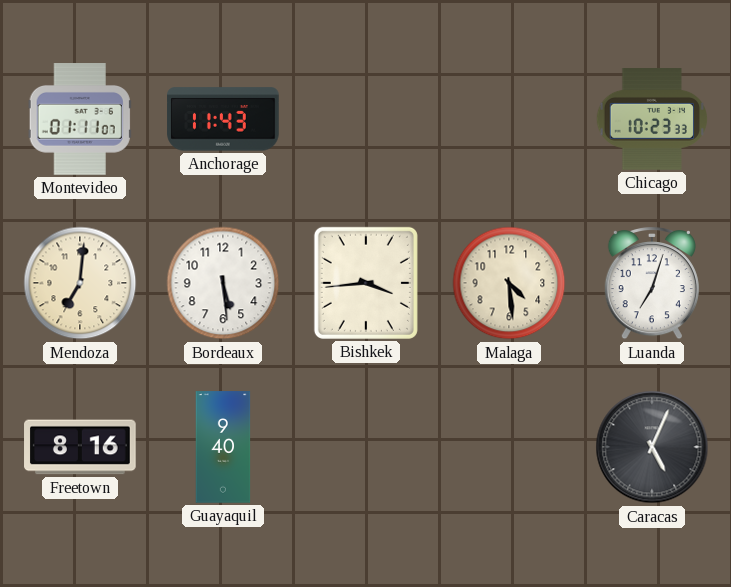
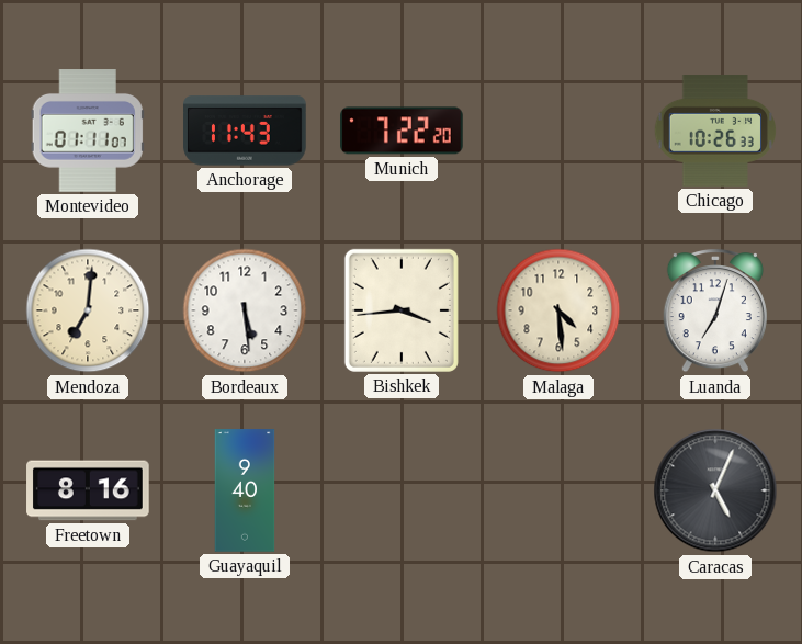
Munich: none -> 7:22 (402, 131)
Chicago: 10:23 -> 10:26 (714, 132)
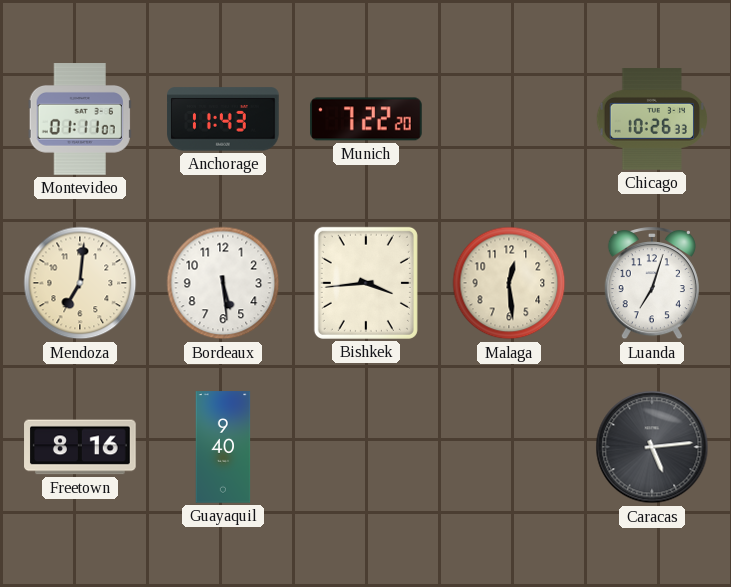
Malaga: 4:29 -> 12:29 (509, 283)
Caracas: 5:04 -> 5:14 (652, 447)
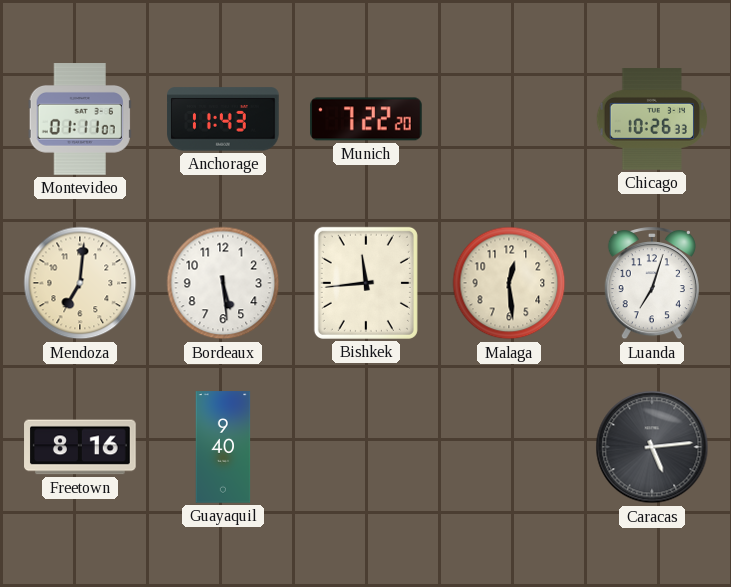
Bishkek: 3:44 -> 11:44 (366, 283)
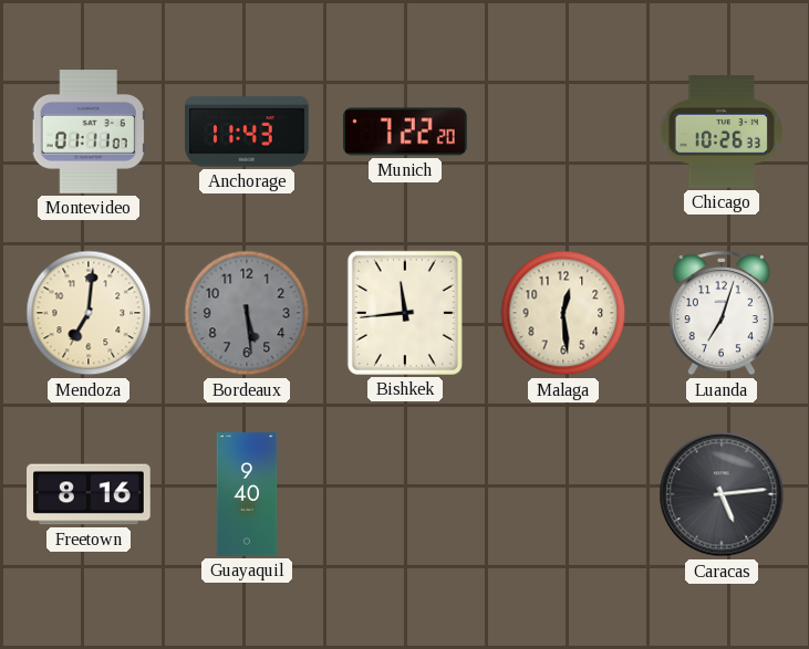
Bordeaux dial: white -> grey (247, 313)
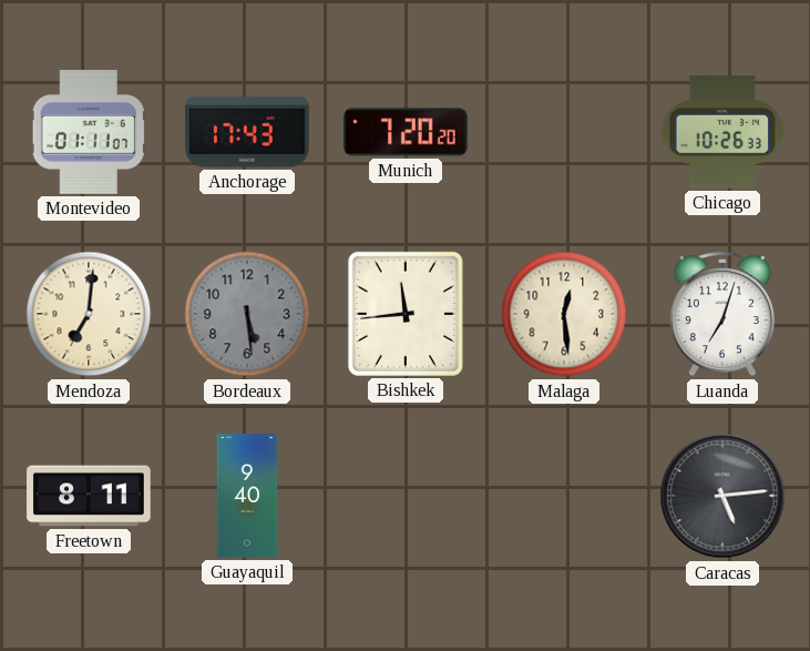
Anchorage: 11:43 -> 17:43 (247, 132)
Munich: 7:22 -> 7:20 (406, 132)
Freetown: 8:16 -> 8:11 (89, 496)
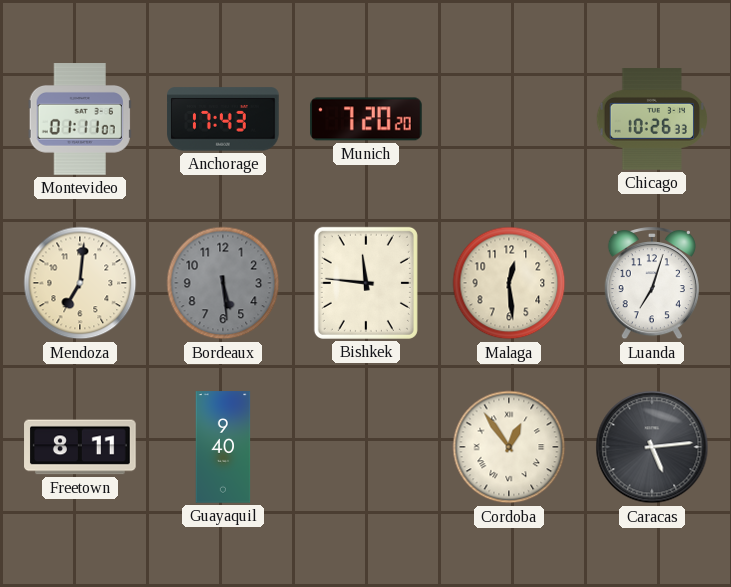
Bishkek: 11:44 -> 11:46 (366, 283)
Cordoba: none -> 12:54 (509, 447)
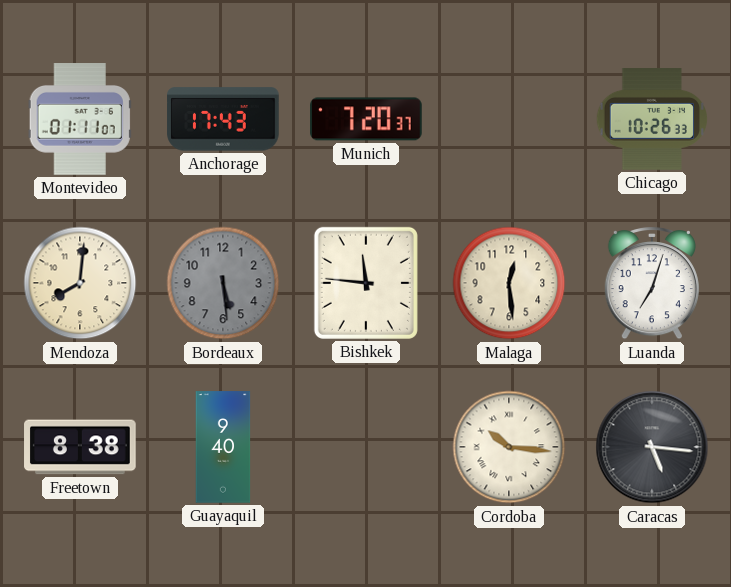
Munich: 7:20:20 -> 7:20:37 (366, 119)
Mendoza: 7:01 -> 8:01 (80, 283)
Freetown: 8:11 -> 8:38 (80, 447)
Cordoba: 12:54 -> 10:16 (509, 447)
Caracas: 5:14 -> 5:16 (652, 447)
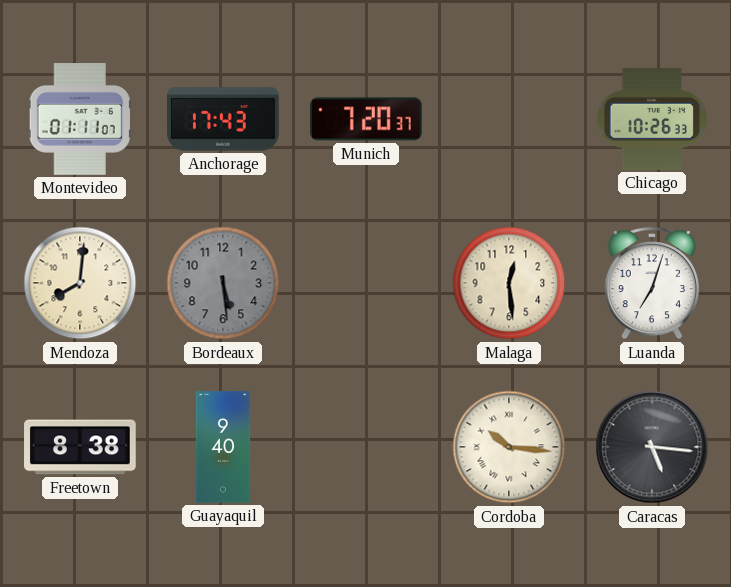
Bishkek: 11:46 -> none (366, 283)
